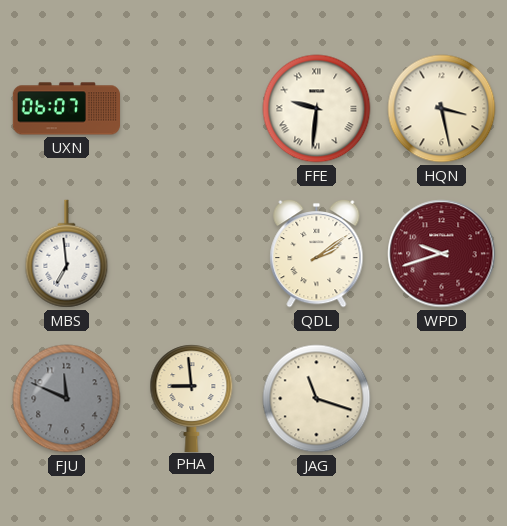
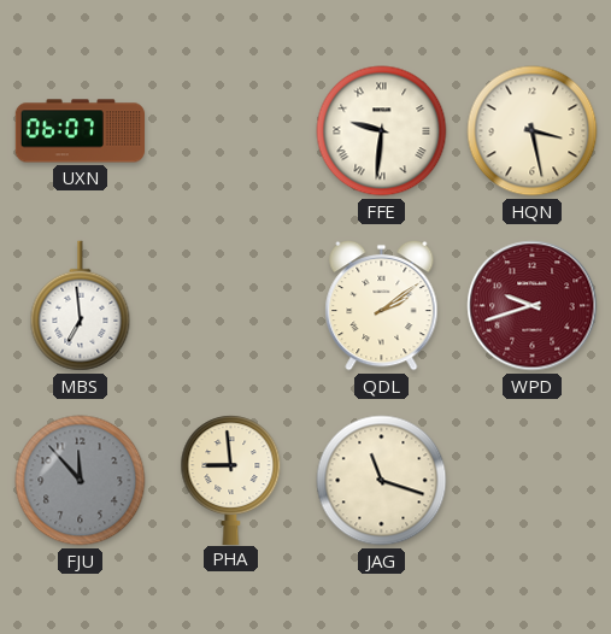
FJU: 11:49 -> 11:53 (81, 481)
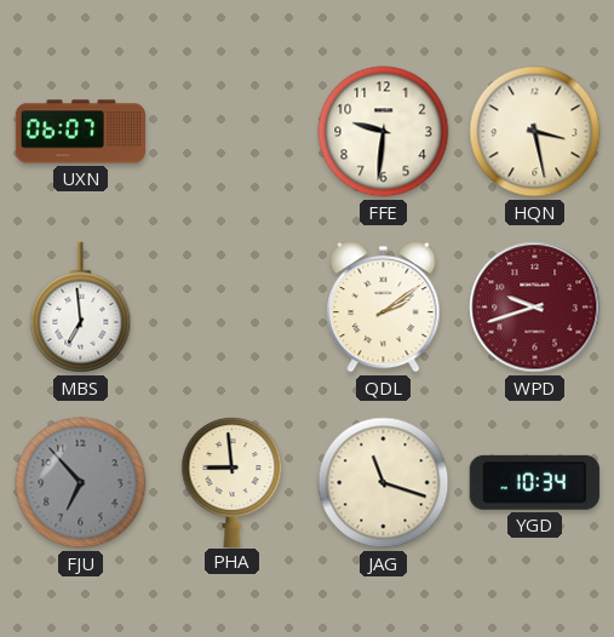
FFE numerals: Roman -> Arabic (384, 132)
FJU: 11:53 -> 6:53 (81, 483)
YGD: none -> 10:34 (534, 482)
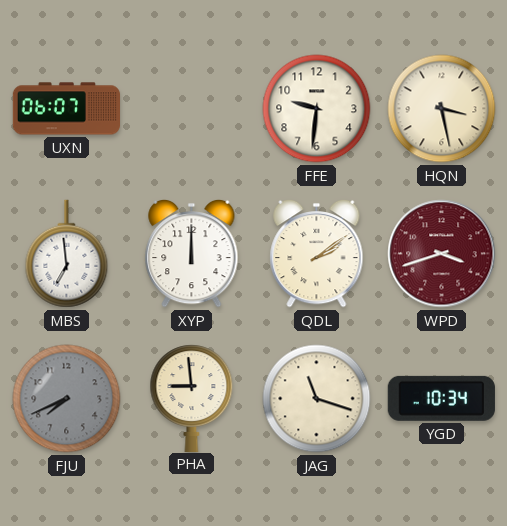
XYP: none -> 12:00 (192, 253)
WPD: 9:42 -> 3:42 (442, 254)
FJU: 6:53 -> 7:41 (67, 399)
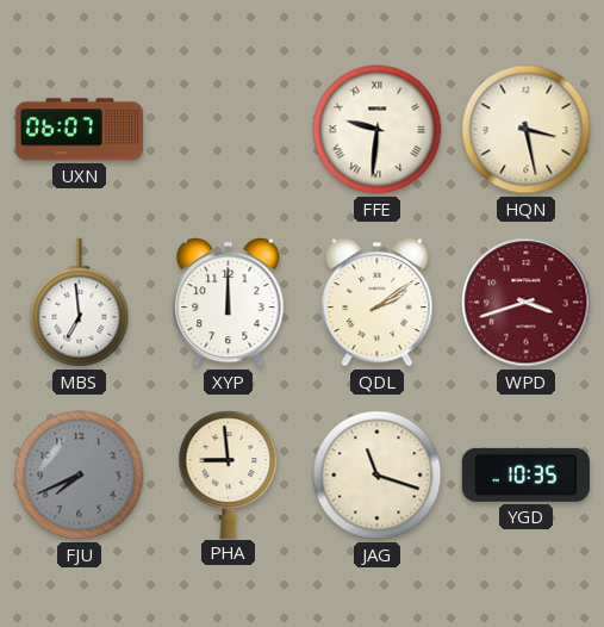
FFE numerals: Arabic -> Roman (378, 130)
YGD: 10:34 -> 10:35 (525, 474)
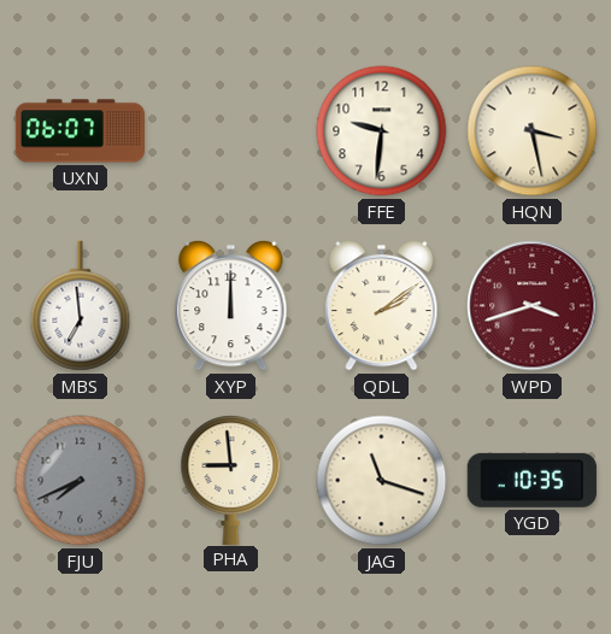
FFE numerals: Roman -> Arabic (382, 131)
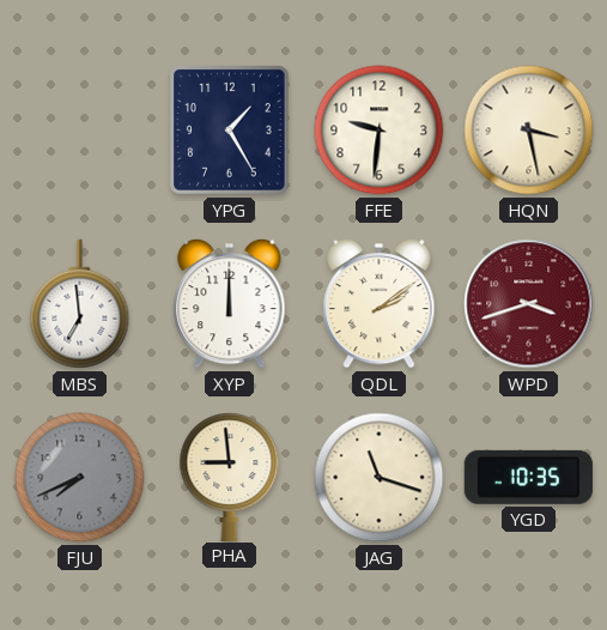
UXN: 06:07 -> none (81, 131)
YPG: none -> 1:25 (230, 131)
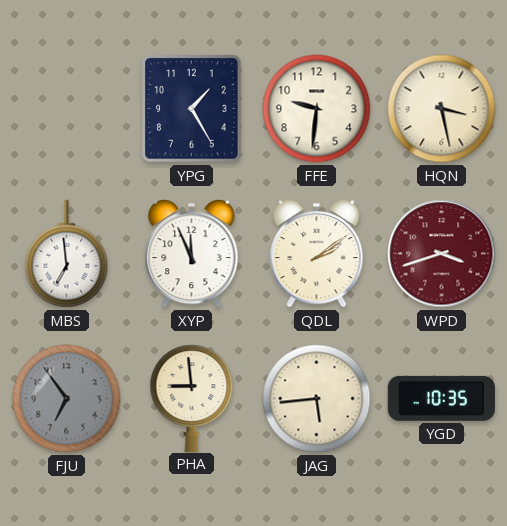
XYP: 12:00 -> 11:56 (192, 253)
FJU: 7:41 -> 6:54 (67, 399)
JAG: 11:18 -> 5:44 (317, 399)
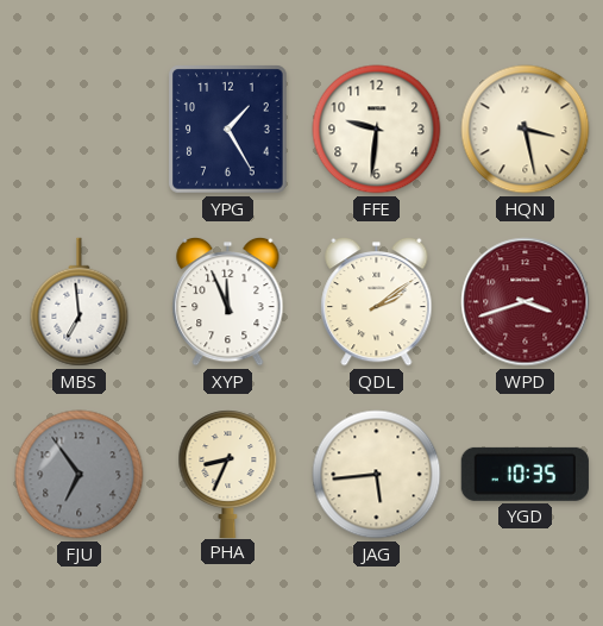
PHA: 8:59 -> 8:34 (228, 474)
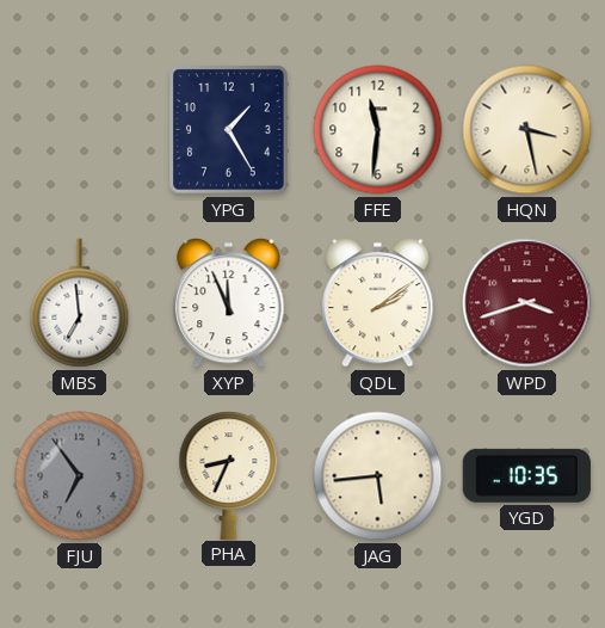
FFE: 9:31 -> 11:31 (378, 130)
